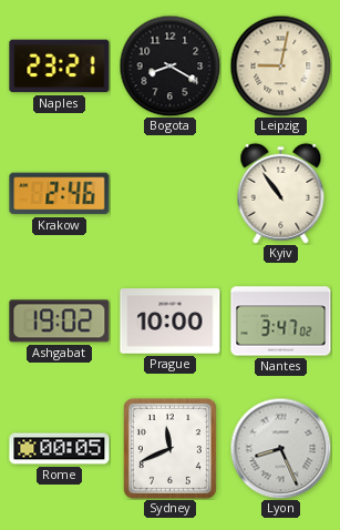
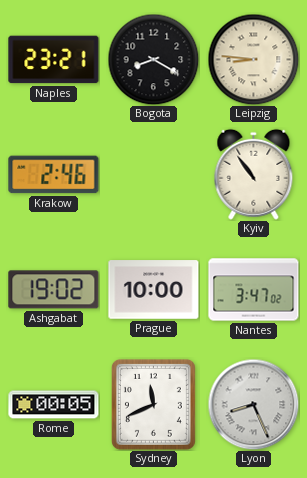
Leipzig: 9:02 -> 8:46 (253, 59)
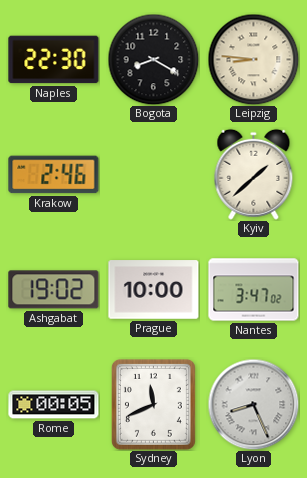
Naples: 23:21 -> 22:30 (54, 60)
Kyiv: 10:54 -> 1:38 (254, 174)
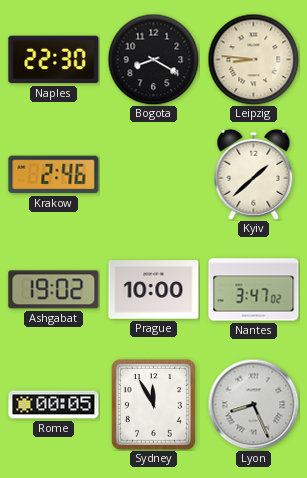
Sydney: 11:41 -> 11:55 (153, 404)
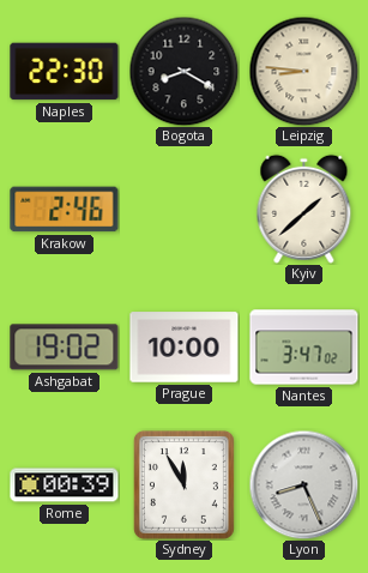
Rome: 00:05 -> 00:39 (65, 485)
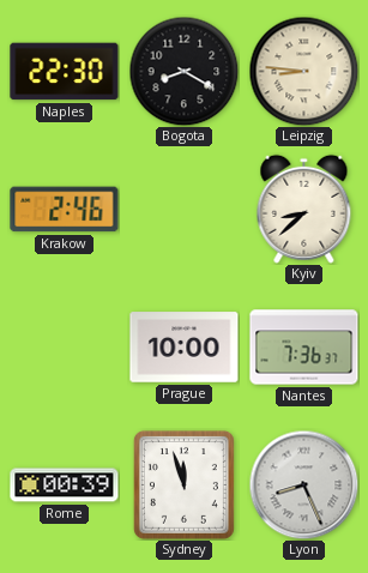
Kyiv: 1:38 -> 8:38 (304, 209)
Ashgabat: 19:02 -> none (65, 348)
Nantes: 3:47 -> 7:36 (304, 348)
Sydney: 11:55 -> 11:57 (183, 484)
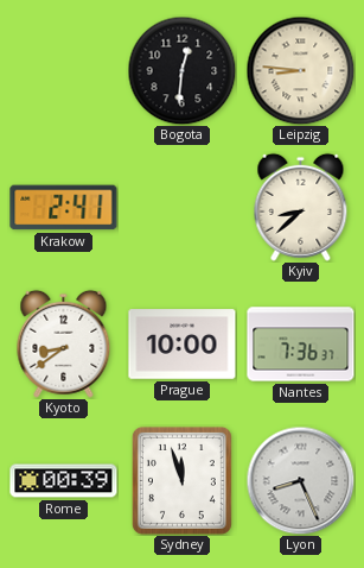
Naples: 22:30 -> none (65, 72)
Bogota: 8:20 -> 12:31 (181, 70)
Krakow: 2:46 -> 2:41 (64, 208)
Kyoto: none -> 8:39 (64, 343)
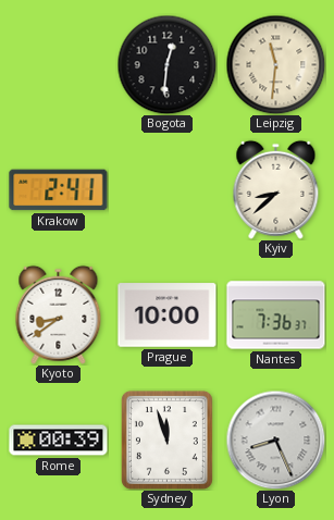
Leipzig: 8:46 -> 11:31 (275, 64)
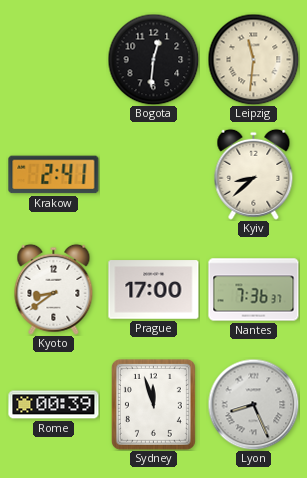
Prague: 10:00 -> 17:00 (154, 290)
